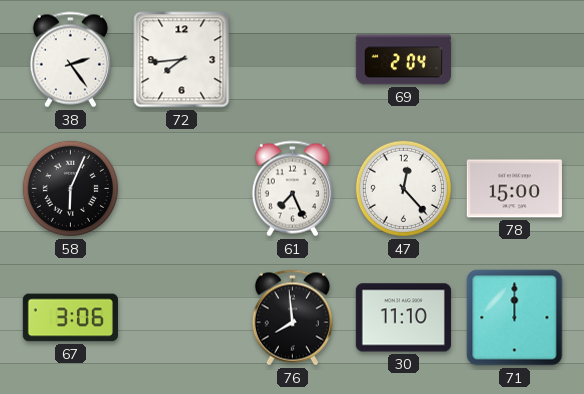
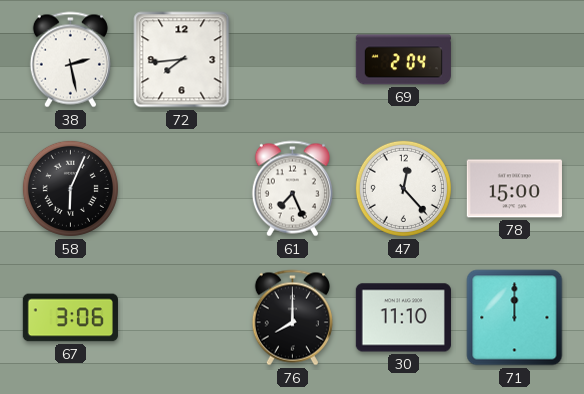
38: 2:24 -> 2:28 (70, 60)
76: 7:59 -> 8:00 (292, 318)
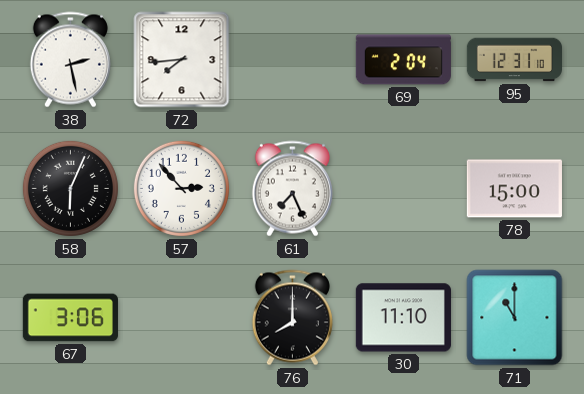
95: none -> 12:31 (514, 60)
57: none -> 2:53 (181, 188)
47: 12:23 -> none (403, 188)
71: 12:00 -> 11:00 (515, 318)
